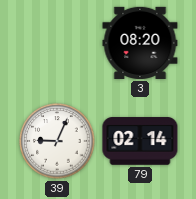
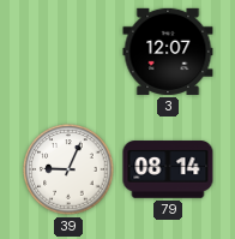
3: 08:20 -> 12:07 (168, 52)
79: 02:14 -> 08:14 (168, 169)
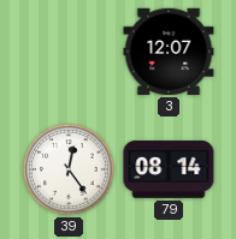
39: 9:04 -> 12:24 (69, 169)
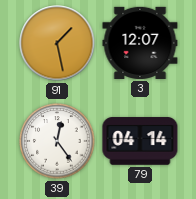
91: none -> 1:28 (57, 43)
79: 08:14 -> 04:14 (140, 141)
